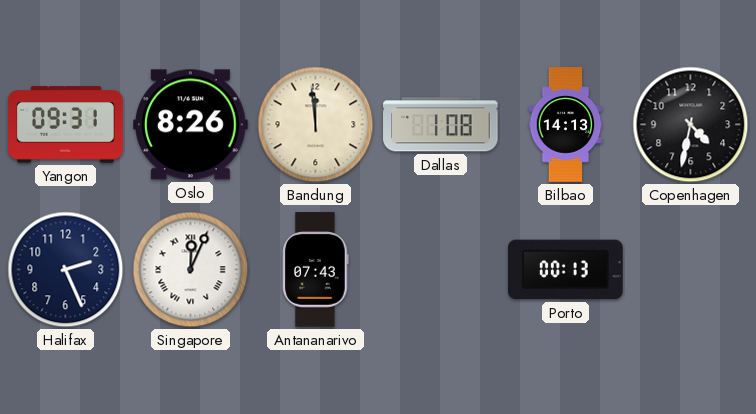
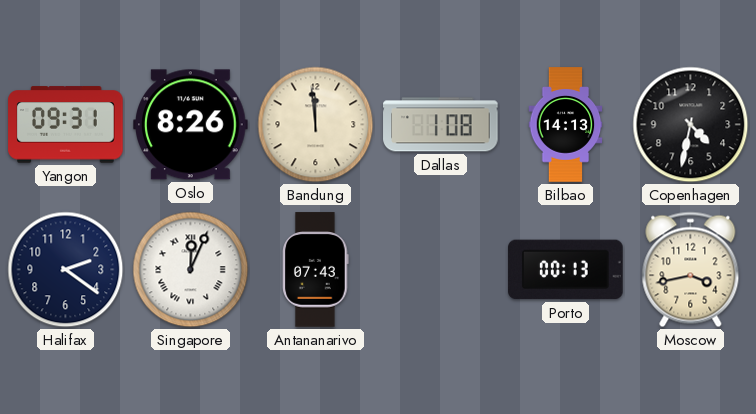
Halifax: 2:26 -> 2:21 (66, 270)
Moscow: none -> 3:43 (691, 270)
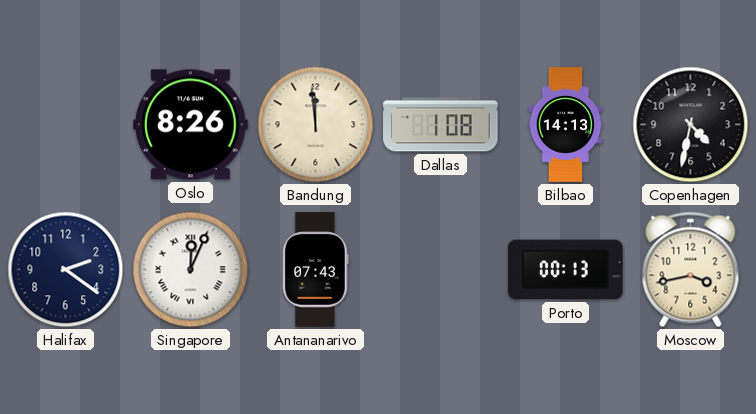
Yangon: 09:31 -> none (66, 125)
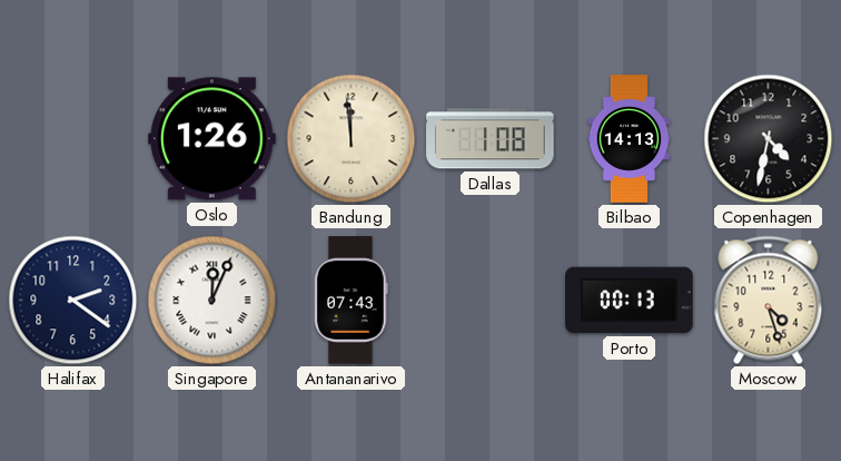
Oslo: 8:26 -> 1:26 (212, 139)
Moscow: 3:43 -> 4:27 (769, 301)
